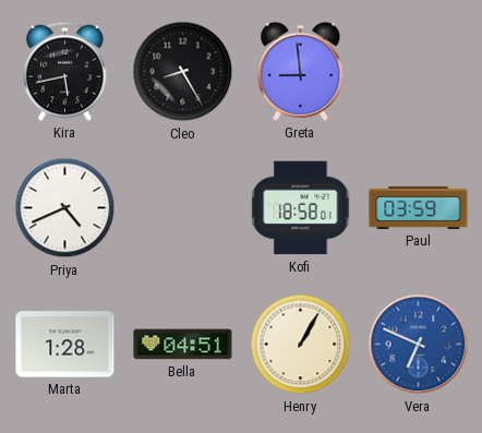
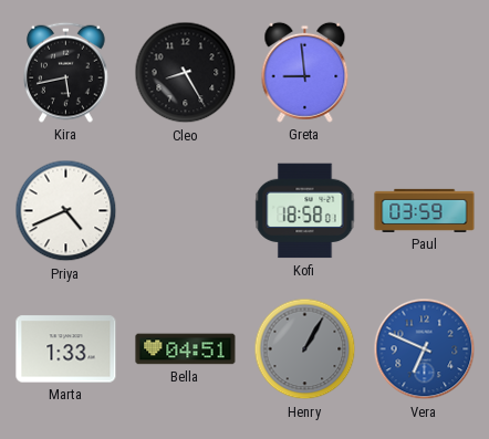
Marta: 1:28 -> 1:33 (66, 349)
Henry dial: cream -> grey (305, 349)
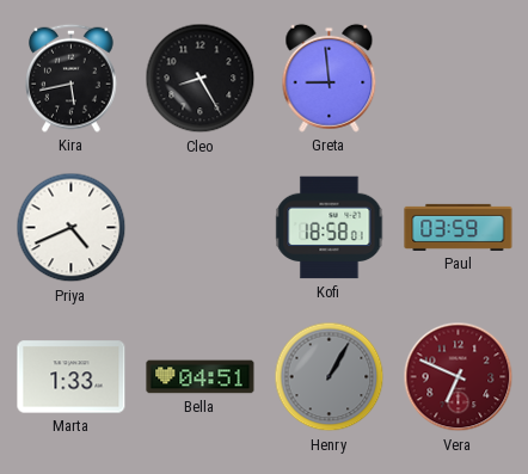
Vera dial: blue -> burgundy (459, 377)
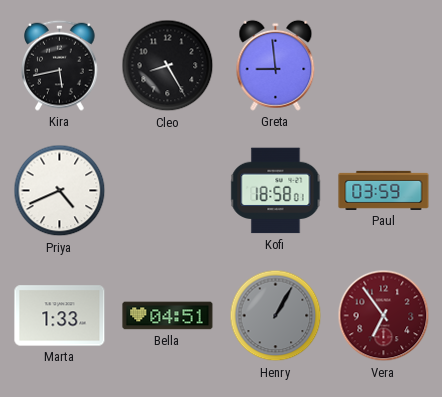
Vera: 6:49 -> 6:54 (384, 316)
